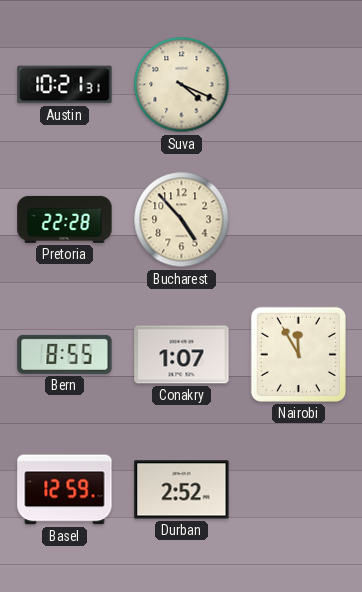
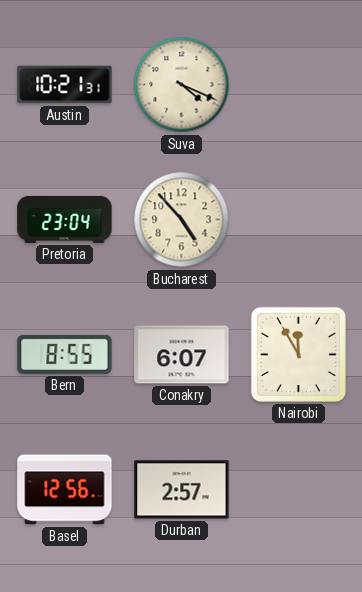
Pretoria: 22:28 -> 23:04 (65, 219)
Conakry: 1:07 -> 6:07 (182, 355)
Basel: 12:59 -> 12:56 (65, 490)
Durban: 2:52 -> 2:57 (182, 490)
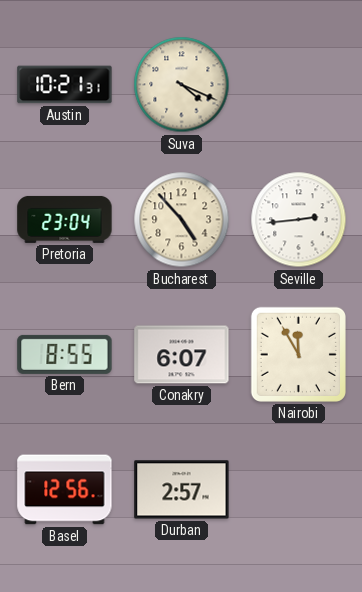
Seville: none -> 2:44 (299, 220)
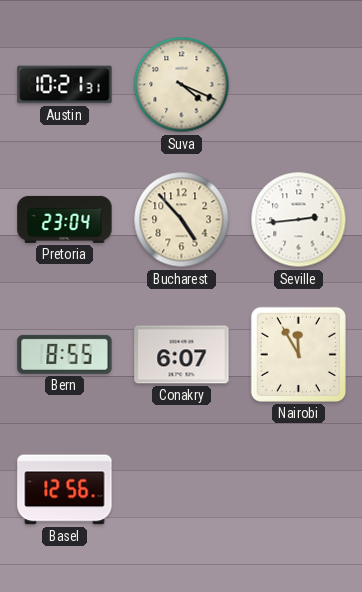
Durban: 2:57 -> none (182, 490)
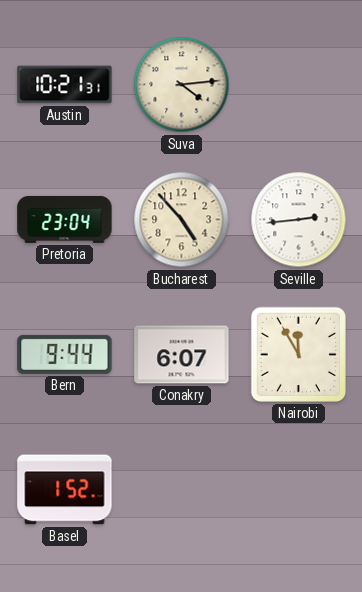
Suva: 4:19 -> 4:14 (182, 85)
Bern: 8:55 -> 9:44 (65, 354)
Basel: 12:56 -> 1:52 (65, 490)
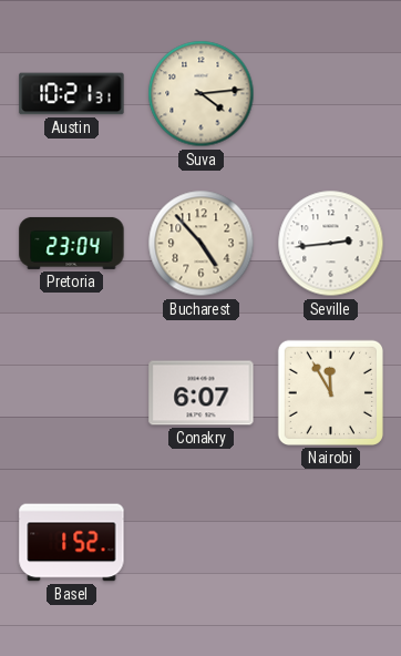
Bern: 9:44 -> none (65, 354)
